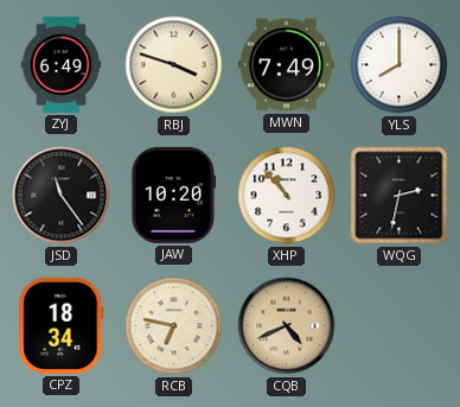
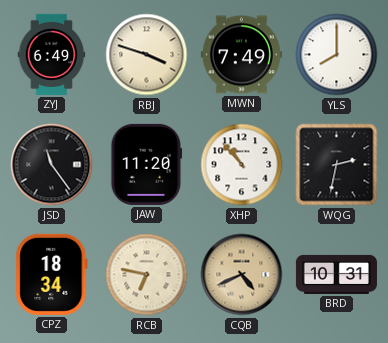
JAW: 10:20 -> 11:20 (147, 164)
BRD: none -> 10:31 (336, 274)
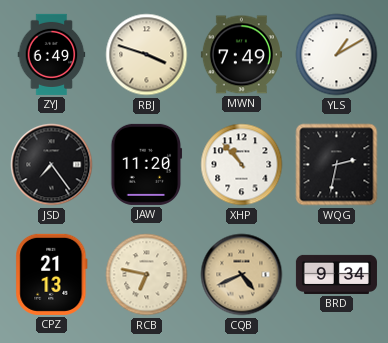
YLS: 8:00 -> 1:10 (337, 55)
JSD: 11:24 -> 7:24 (52, 165)
CPZ: 18:34 -> 21:13 (52, 274)
BRD: 10:31 -> 9:34 (336, 274)
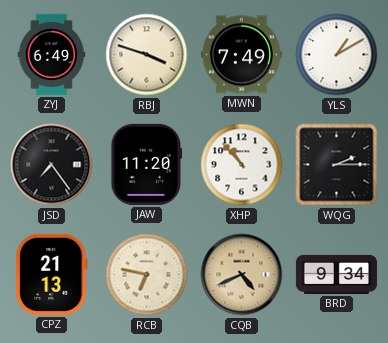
WQG: 2:32 -> 2:15 (337, 165)
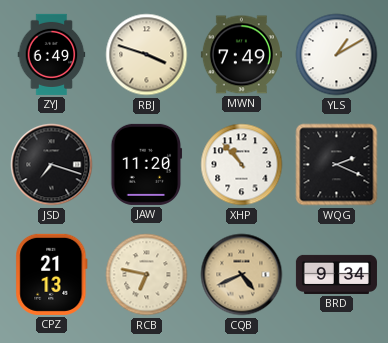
JSD: 7:24 -> 7:18 (52, 165)
WQG: 2:15 -> 2:19 (337, 165)
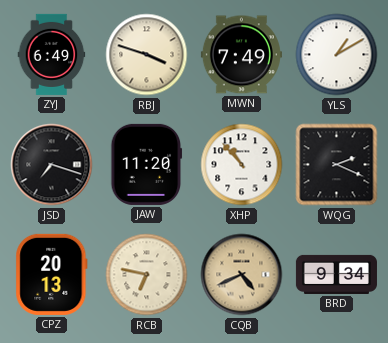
CPZ: 21:13 -> 20:13 (52, 274)
